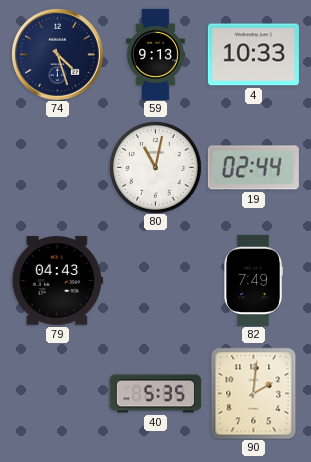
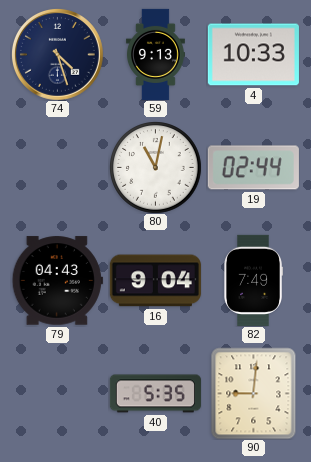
16: none -> 9:04 (155, 281)
90: 2:01 -> 9:01 (254, 393)
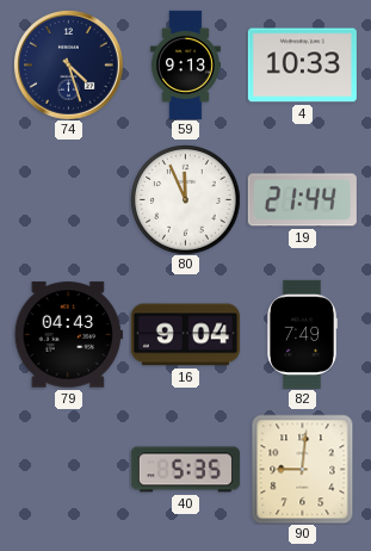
80: 11:02 -> 11:56 (186, 200)
19: 02:44 -> 21:44 (302, 200)
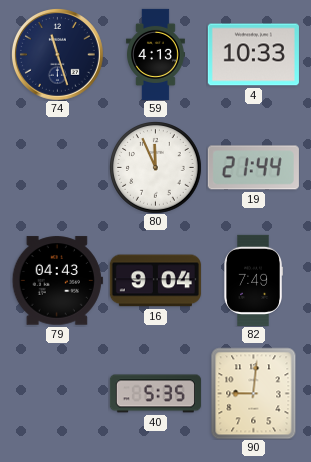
74: 4:27 -> 11:27 (57, 54)
59: 9:13 -> 4:13 (155, 54)
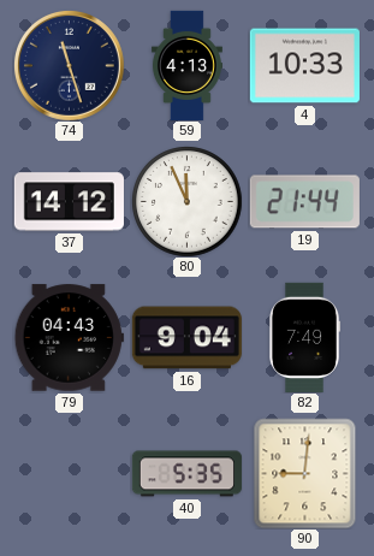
37: none -> 14:12 (69, 202)
